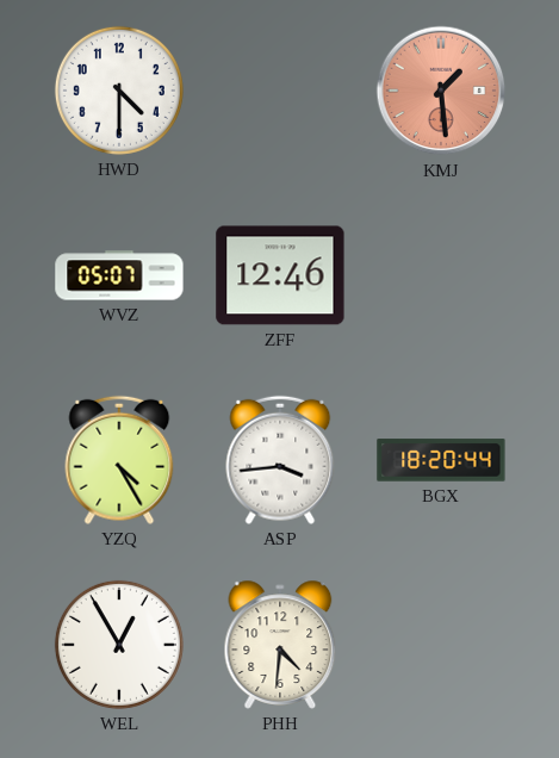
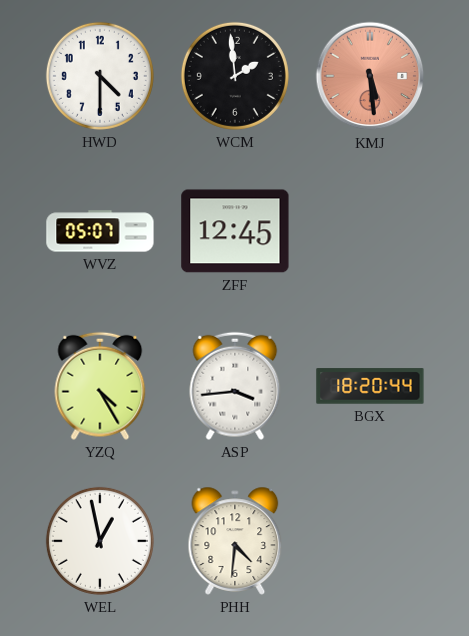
WCM: none -> 1:59 (235, 76)
KMJ: 1:29 -> 5:29 (370, 76)
ZFF: 12:46 -> 12:45 (235, 231)
WEL: 12:55 -> 12:58 (100, 541)
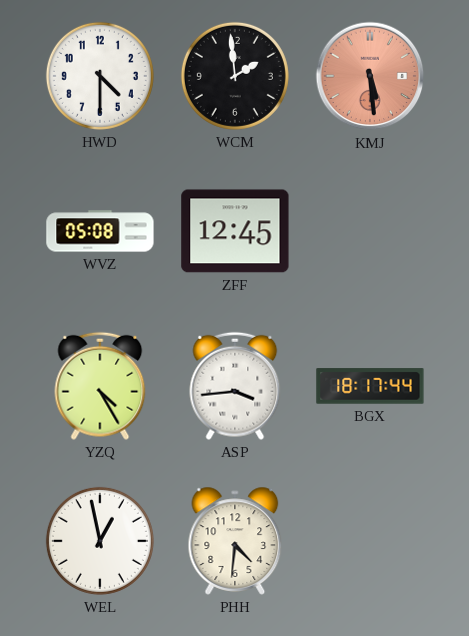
WVZ: 05:07 -> 05:08 (100, 231)
BGX: 18:20 -> 18:17 (370, 386)
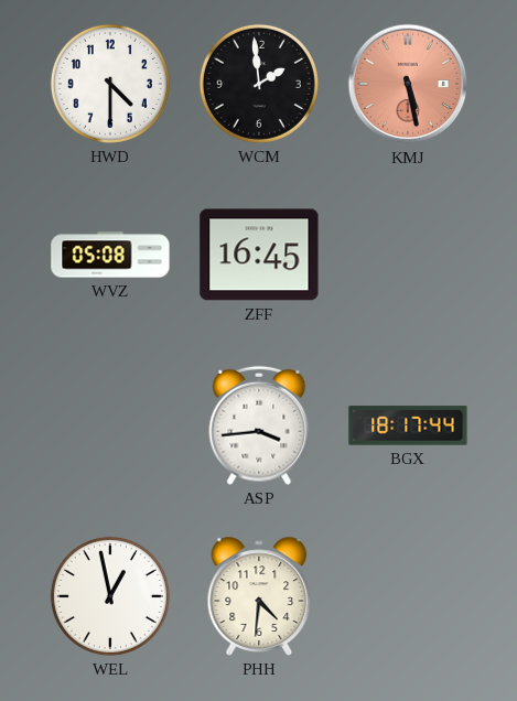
KMJ: 5:29 -> 5:28 (408, 84)
ZFF: 12:45 -> 16:45 (259, 255)
YZQ: 4:25 -> none (100, 386)
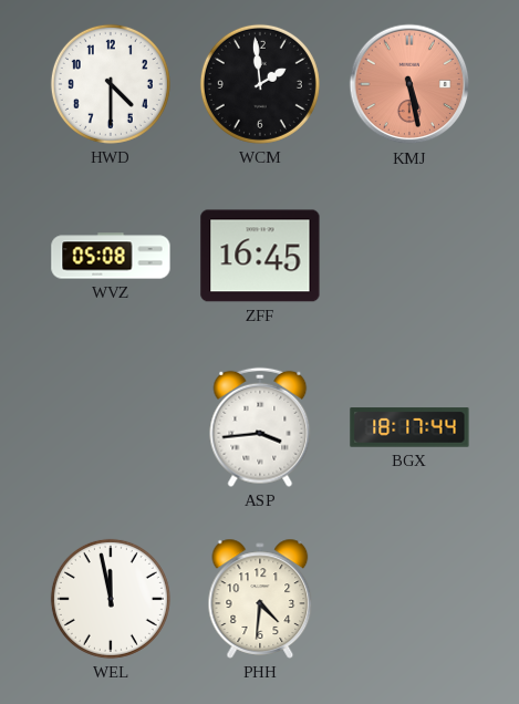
WEL: 12:58 -> 11:58 (111, 599)
